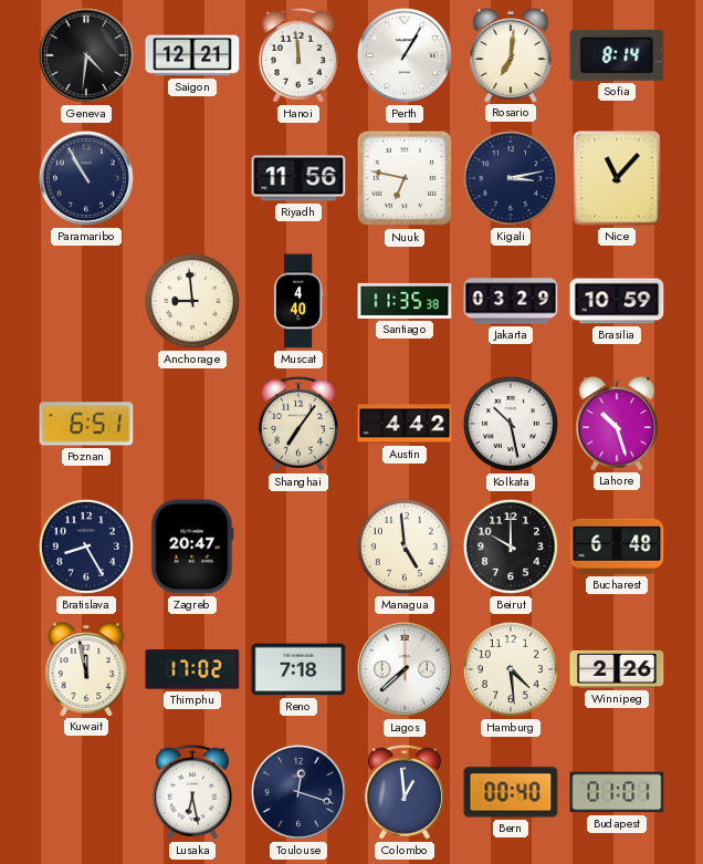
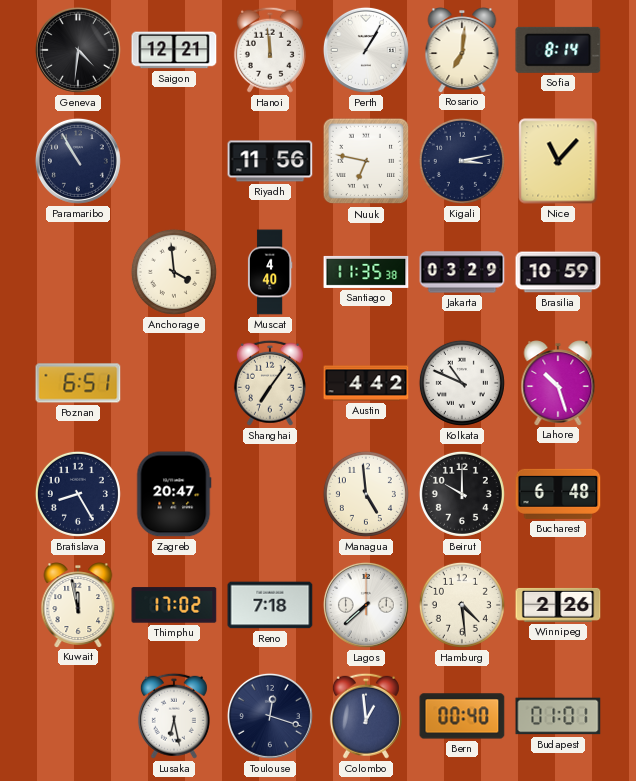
Anchorage: 8:59 -> 3:59 (174, 272)
Kolkata: 10:28 -> 10:49 (462, 383)
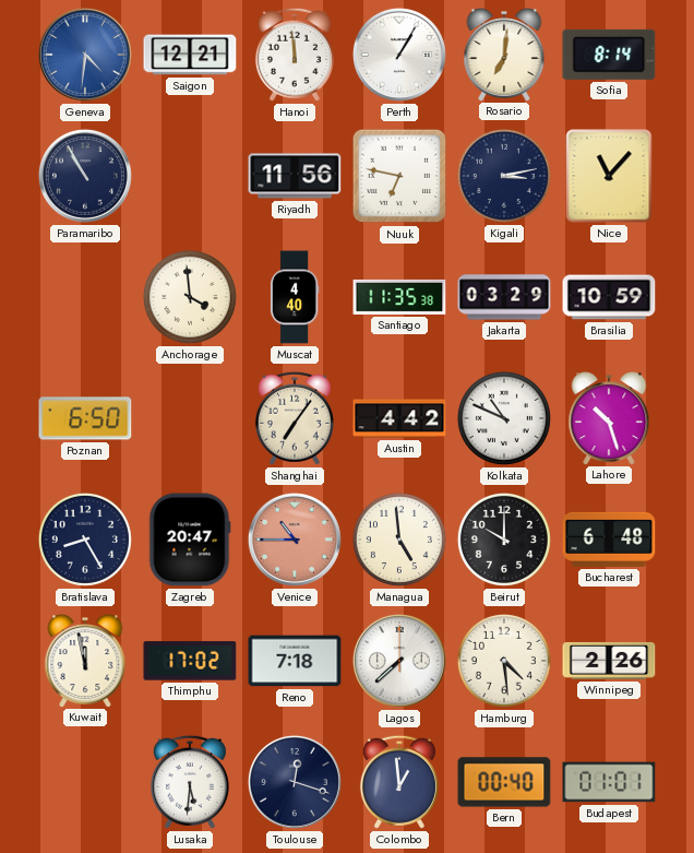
Geneva dial: black -> blue (85, 55)
Poznan: 6:51 -> 6:50 (85, 418)
Venice: none -> 10:45 (295, 540)
Lusaka: 6:28 -> 5:31 (190, 782)
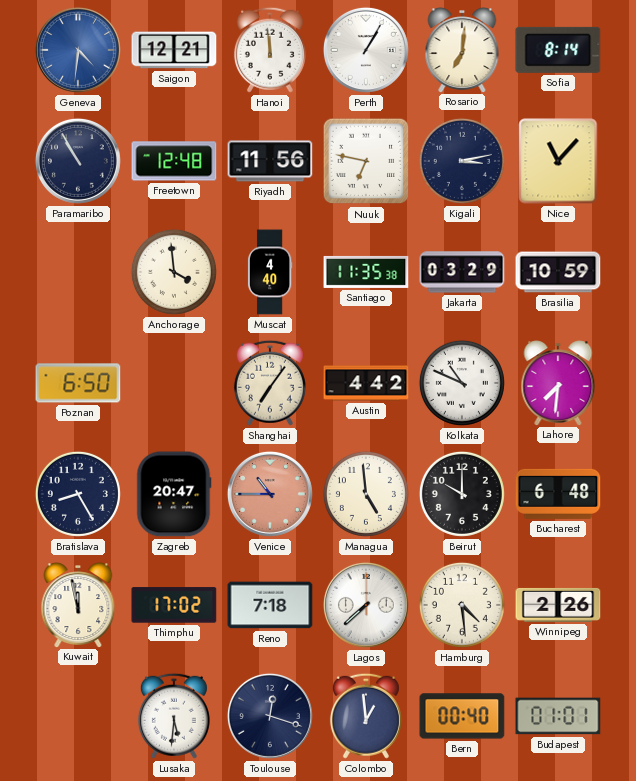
Freetown: none -> 12:48 (174, 161)
Lahore: 10:27 -> 7:31 (558, 383)
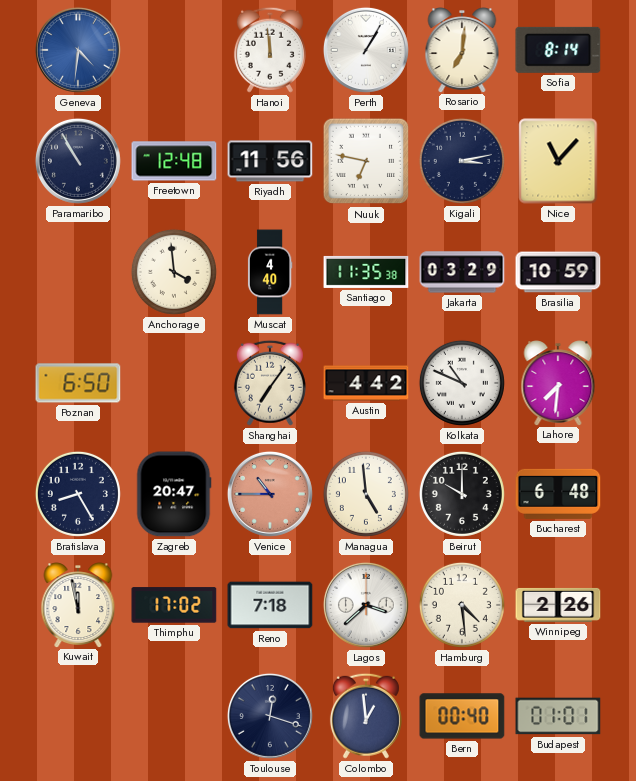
Saigon: 12:21 -> none (174, 50)
Lagos: 7:38 -> 3:38 (366, 605)
Lusaka: 5:31 -> none (174, 716)
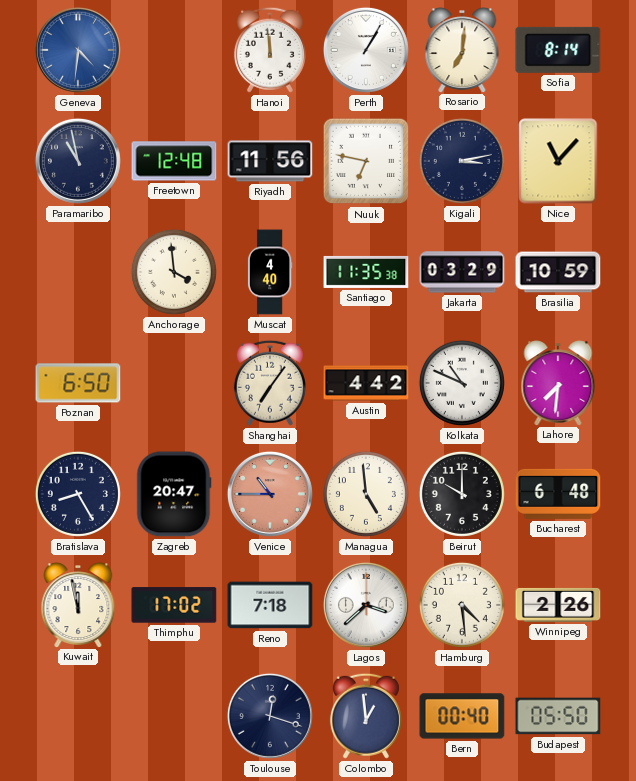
Paramaribo: 10:55 -> 10:58 (78, 161)
Budapest: 01:01 -> 05:50 (558, 716)
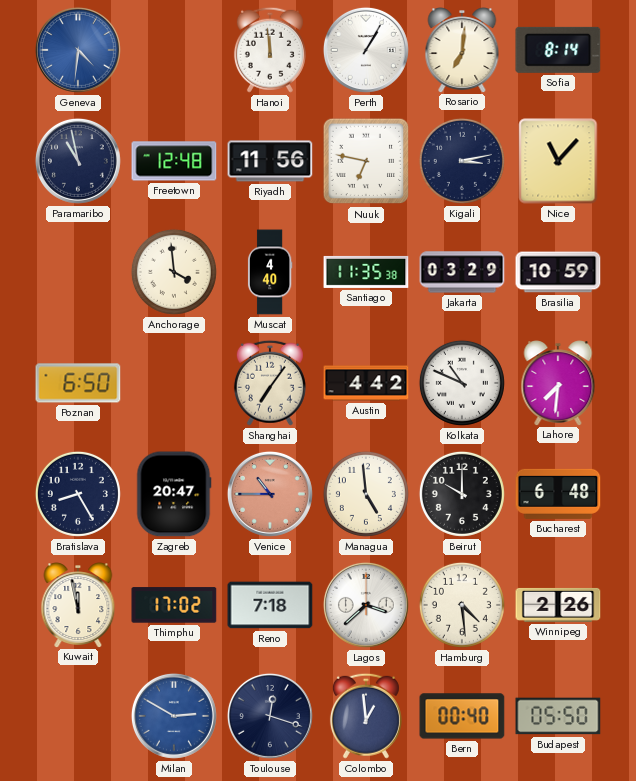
Milan: none -> 2:50 (174, 716)
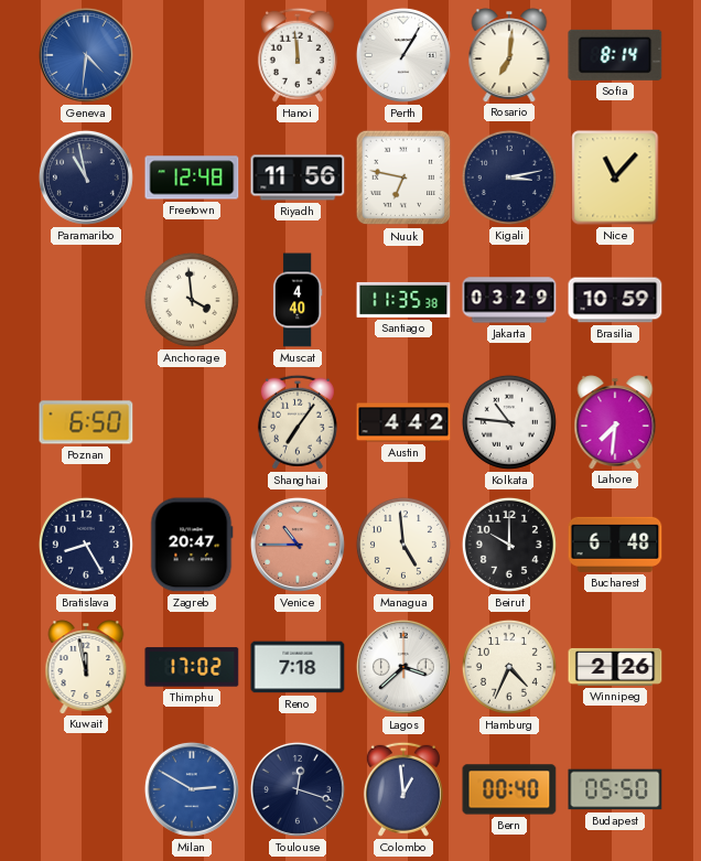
Kolkata: 10:49 -> 10:46 (509, 422)
Hamburg: 4:29 -> 4:34 (509, 667)
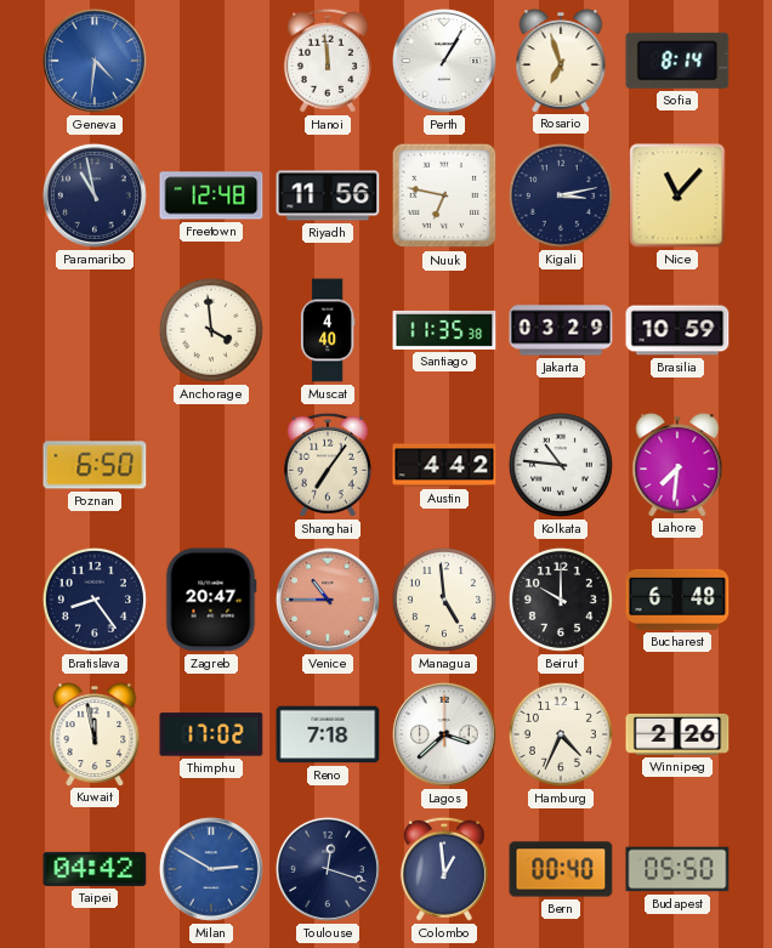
Rosario: 7:01 -> 6:57 (561, 61)
Bratislava: 8:25 -> 8:24 (95, 600)
Taipei: none -> 04:42 (95, 869)
